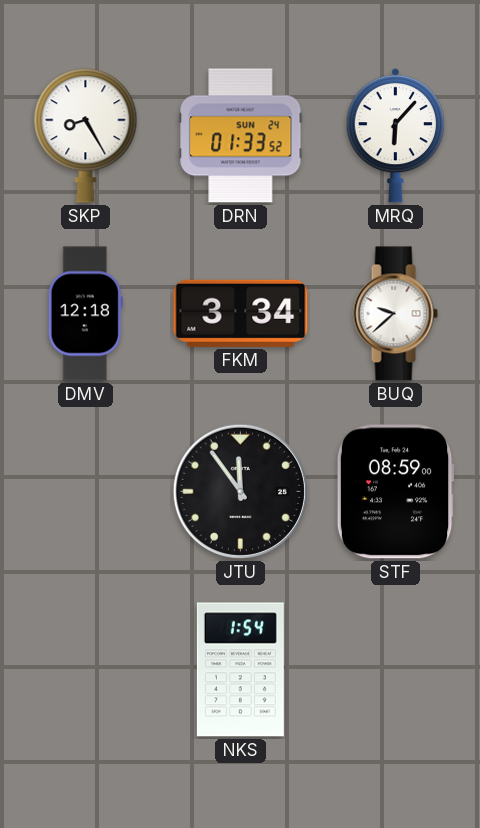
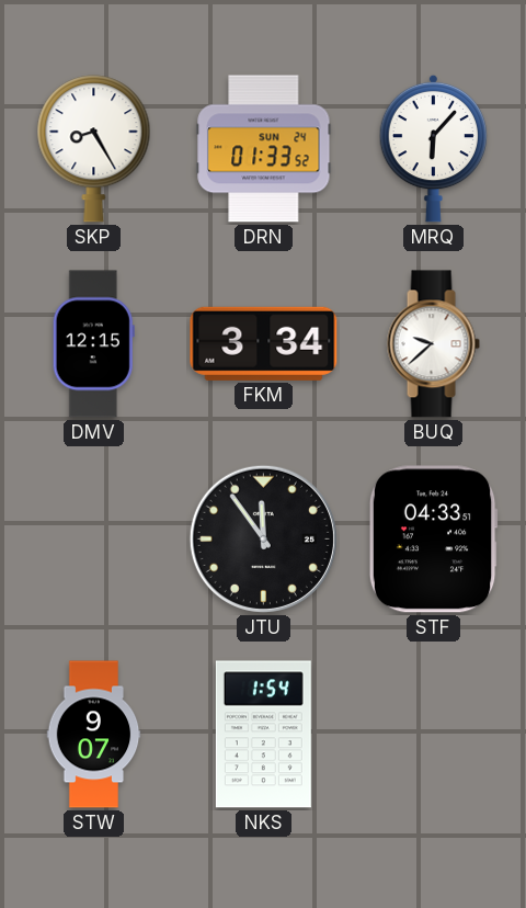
DMV: 12:18 -> 12:15 (93, 344)
STF: 08:59 -> 04:33 (433, 540)
STW: none -> 9:07 (94, 735)
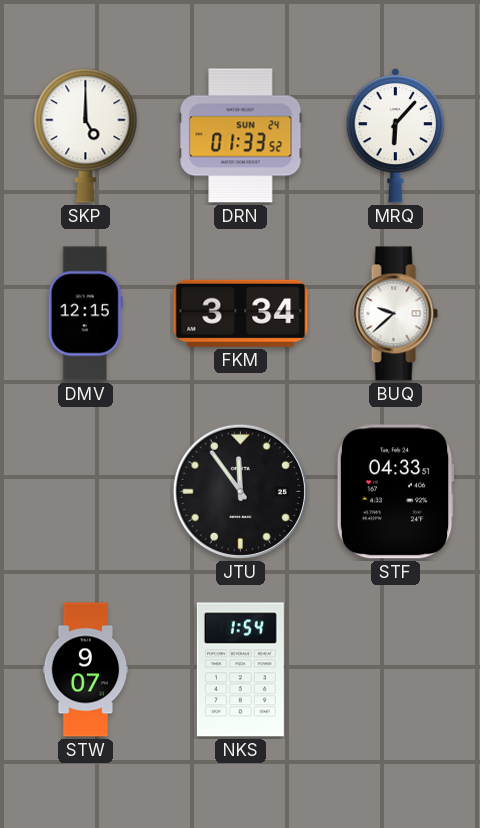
SKP: 8:25 -> 5:00 (86, 136)
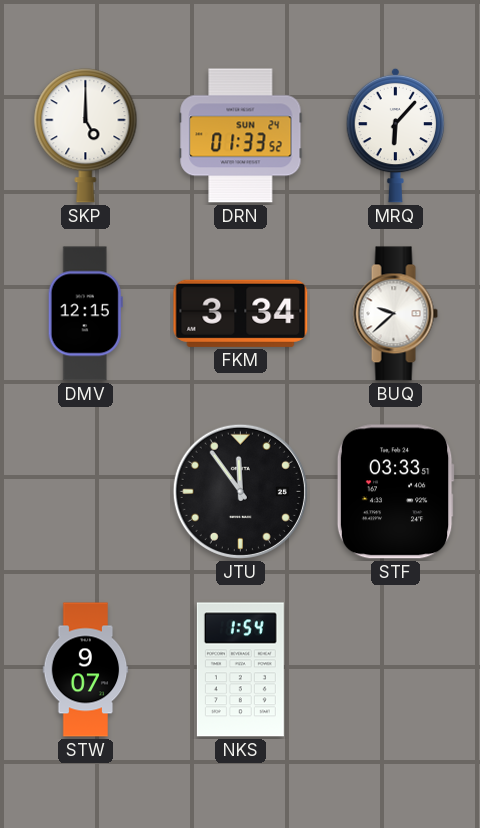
STF: 04:33 -> 03:33 (395, 492)
